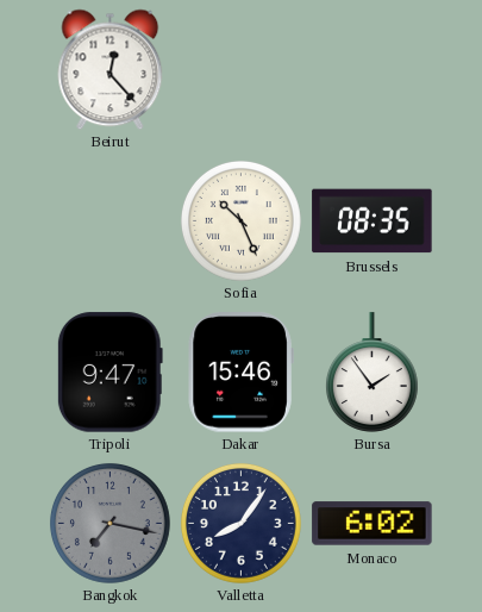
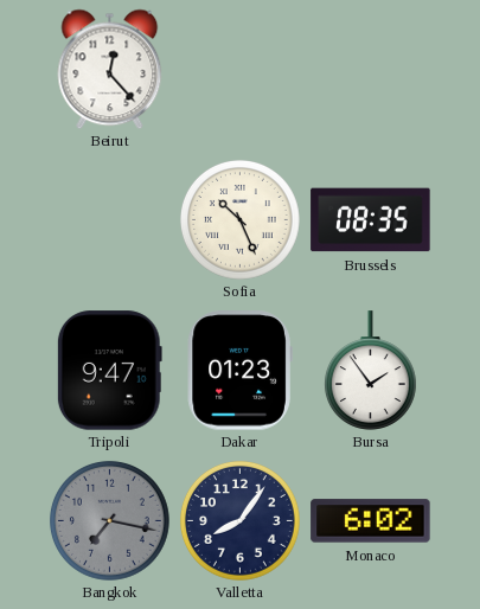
Dakar: 15:46 -> 01:23 (239, 371)
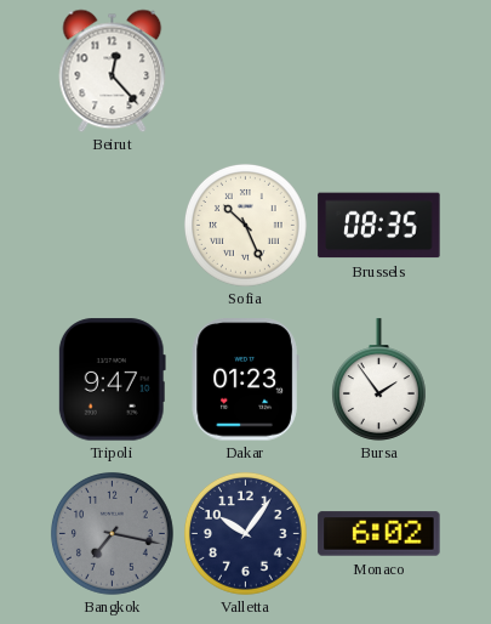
Valletta: 8:06 -> 10:06 (245, 533)
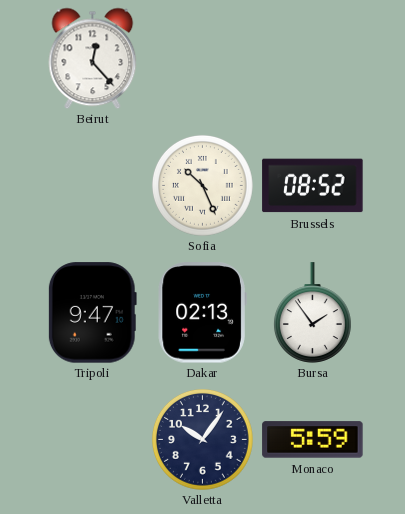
Brussels: 08:35 -> 08:52 (313, 186)
Dakar: 01:23 -> 02:13 (202, 313)
Bangkok: 7:17 -> none (112, 533)
Monaco: 6:02 -> 5:59 (313, 440)
